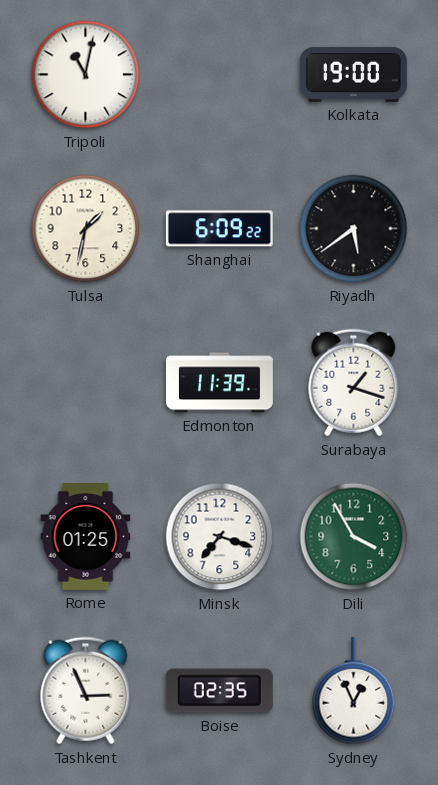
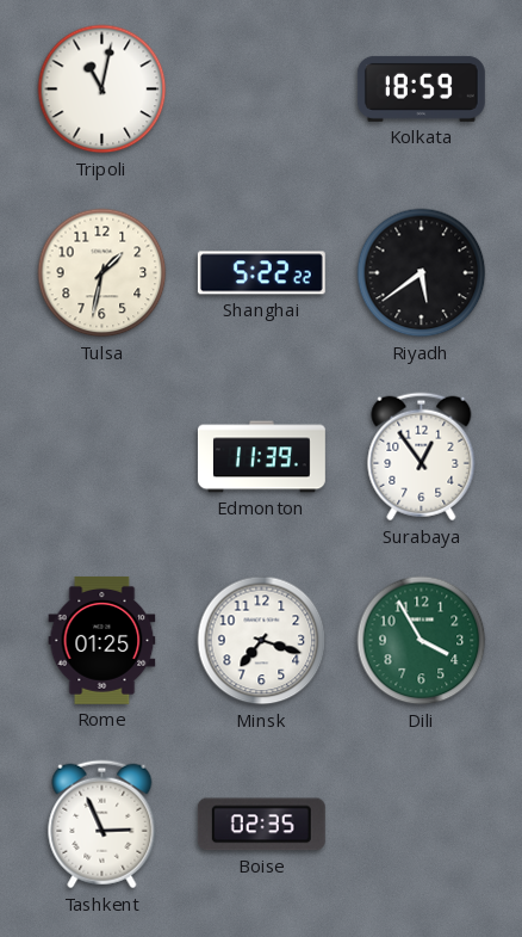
Kolkata: 19:00 -> 18:59 (421, 88)
Shanghai: 6:09 -> 5:22 (261, 273)
Surabaya: 1:18 -> 12:54 (422, 457)
Sydney: 12:56 -> none (354, 691)
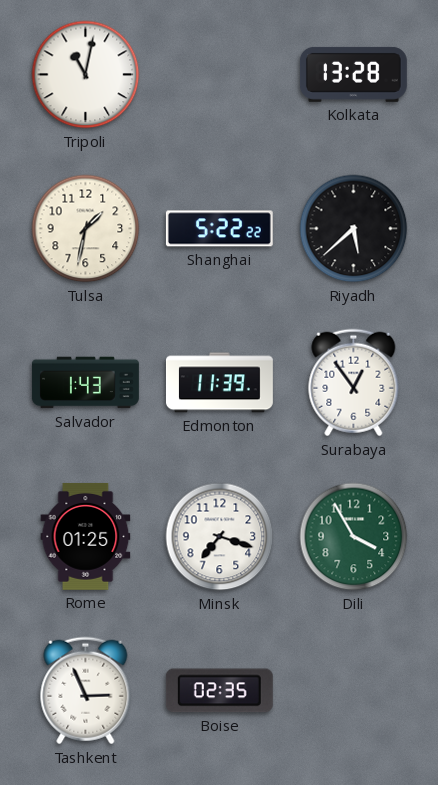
Kolkata: 18:59 -> 13:28 (353, 74)
Riyadh: 5:39 -> 5:38 (354, 229)
Salvador: none -> 1:43 (85, 383)
